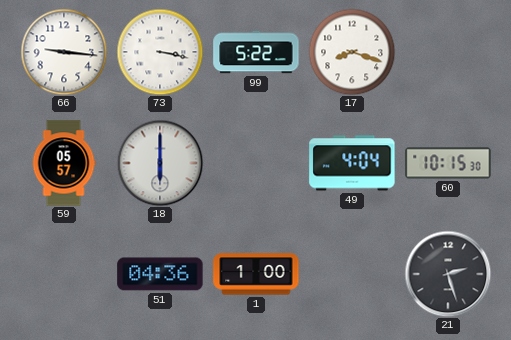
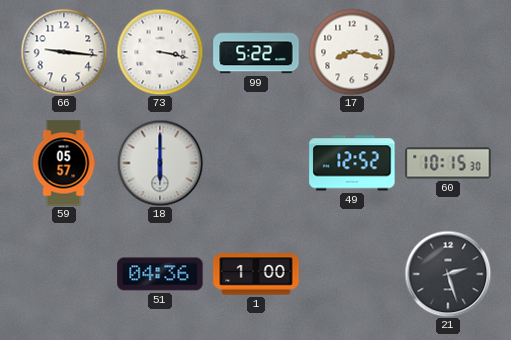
17: 8:18 -> 8:17 (352, 52)
49: 4:04 -> 12:52 (352, 163)
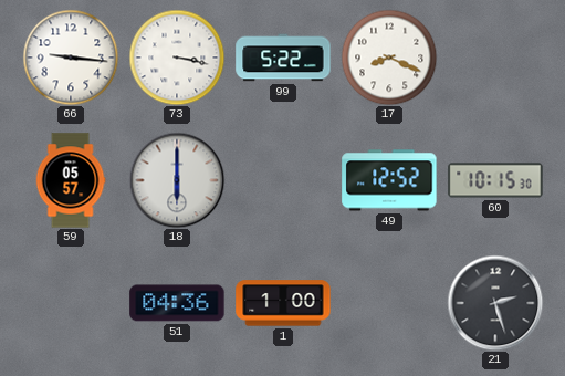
17: 8:17 -> 8:19 (389, 58)
